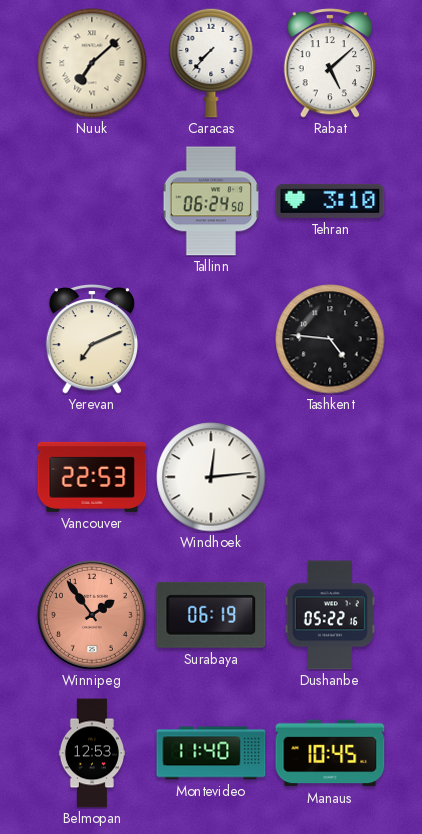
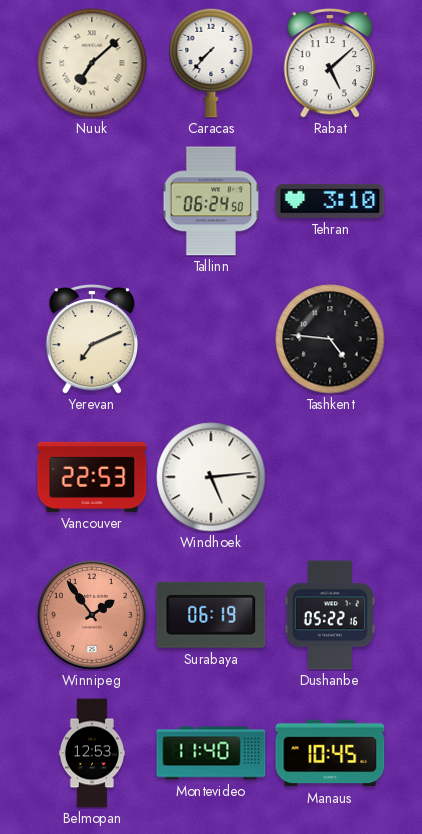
Windhoek: 12:14 -> 5:14 (211, 477)
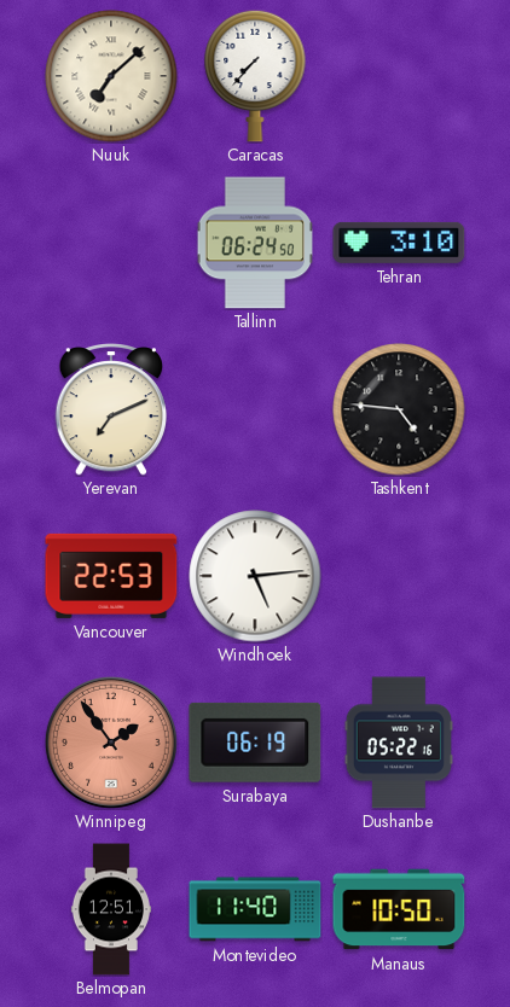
Rabat: 5:08 -> none (330, 63)
Belmopan: 12:53 -> 12:51 (110, 909)
Manaus: 10:45 -> 10:50 (399, 909)
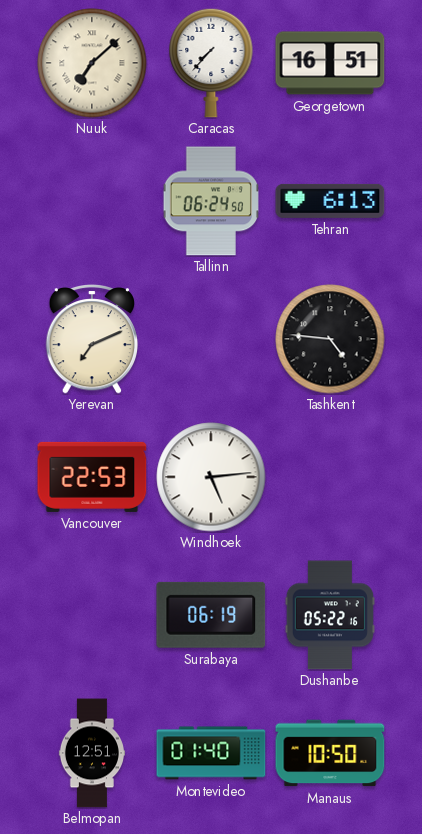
Georgetown: none -> 16:51 (330, 63)
Tehran: 3:10 -> 6:13 (330, 201)
Winnipeg: 1:54 -> none (111, 743)
Montevideo: 11:40 -> 01:40 (211, 753)
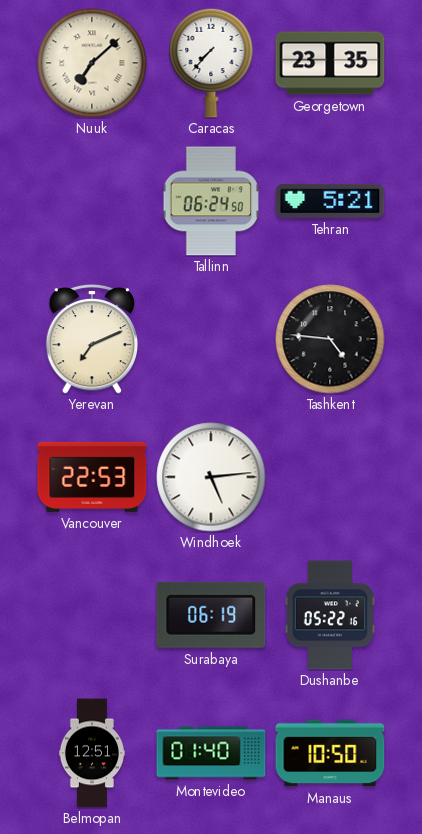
Georgetown: 16:51 -> 23:35 (330, 63)
Tehran: 6:13 -> 5:21 (330, 201)
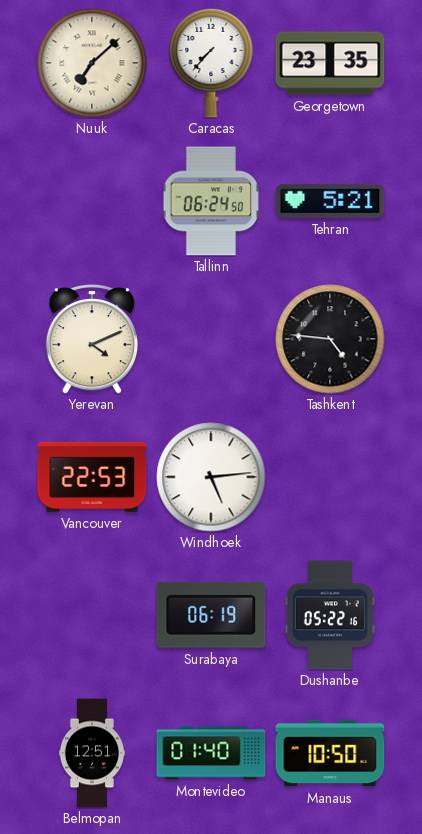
Yerevan: 7:11 -> 4:11 (92, 339)
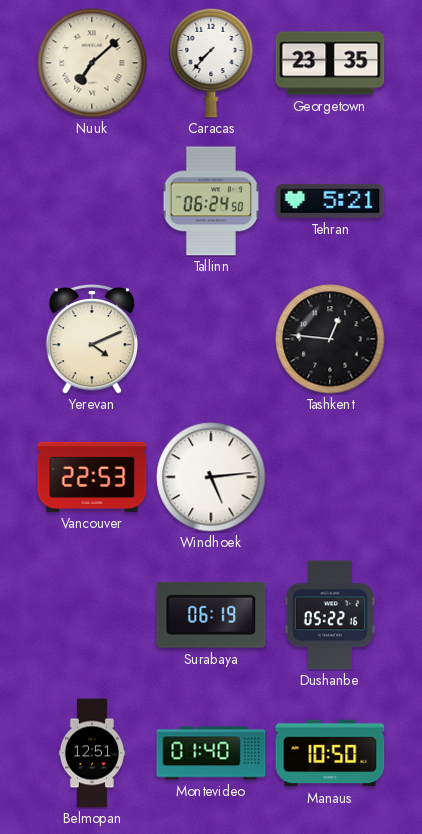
Tashkent: 4:46 -> 12:46 (330, 339)
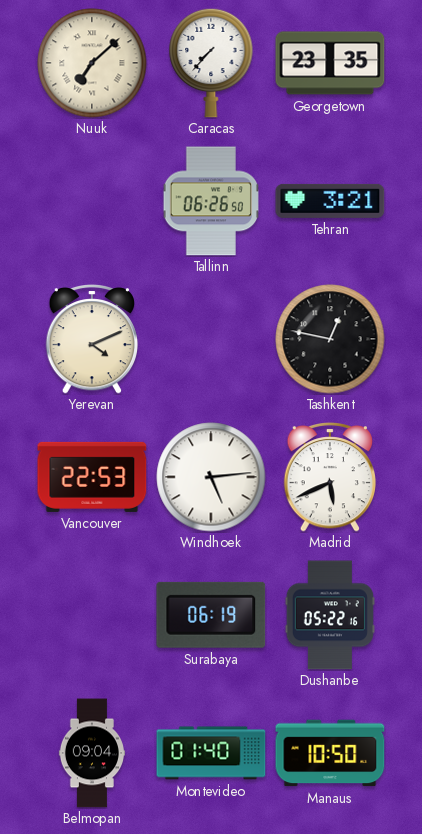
Tallinn: 06:24 -> 06:26 (211, 201)
Tehran: 5:21 -> 3:21 (330, 201)
Tashkent: 12:46 -> 12:47 (330, 339)
Madrid: none -> 5:41 (330, 477)
Belmopan: 12:51 -> 09:04 (91, 753)
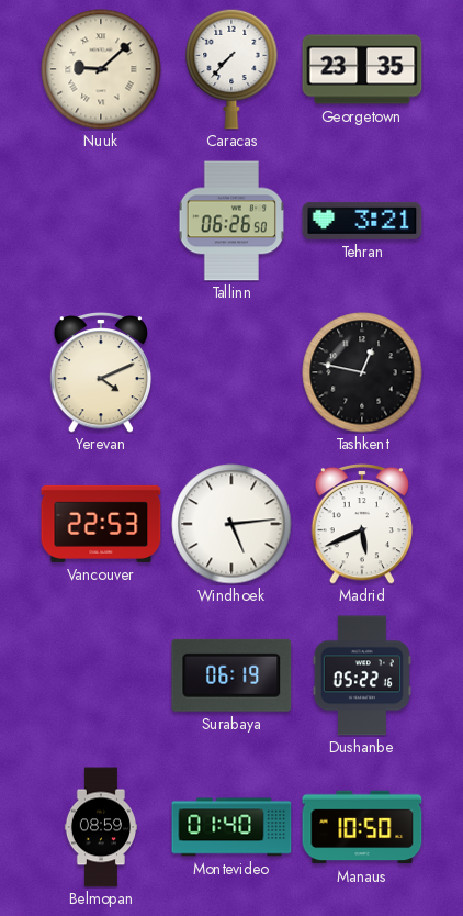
Nuuk: 7:08 -> 9:08 (101, 69)
Belmopan: 09:04 -> 08:59 (100, 827)
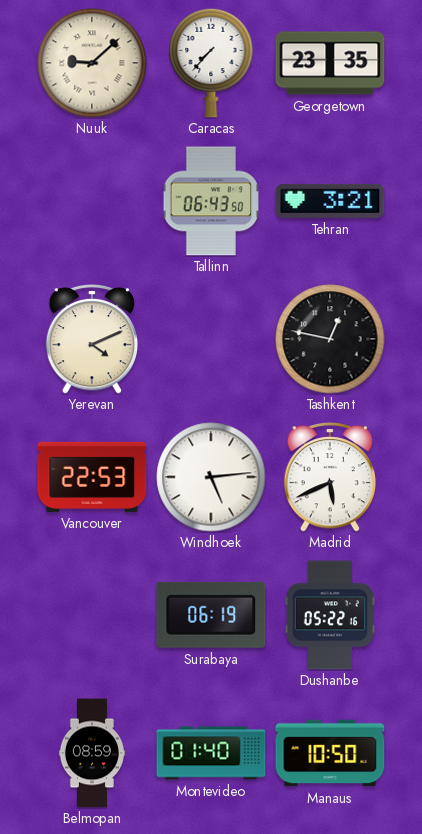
Tallinn: 06:26 -> 06:43 (211, 201)
